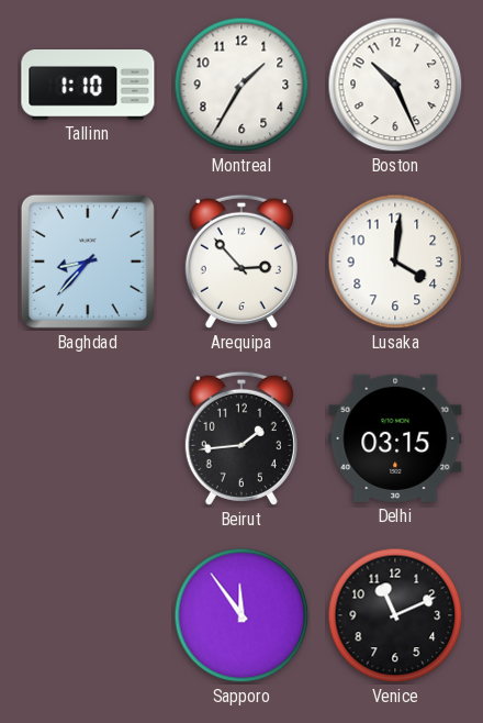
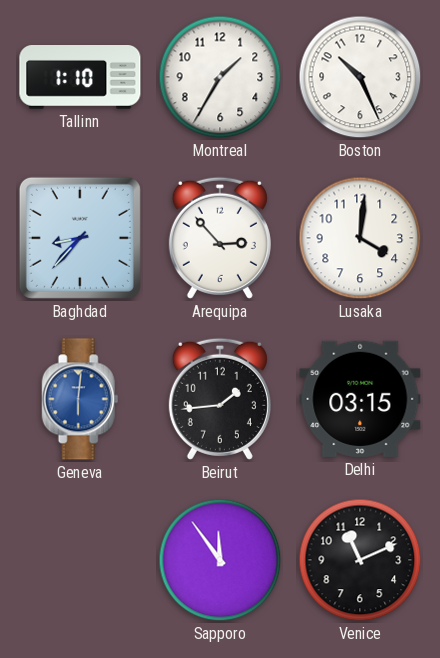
Geneva: none -> 6:01 (80, 399)
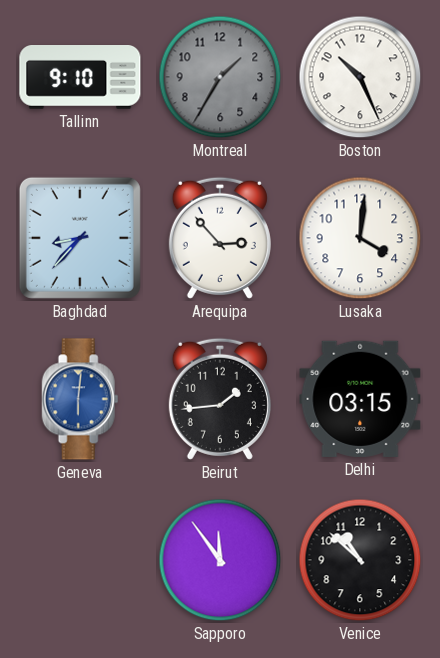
Tallinn: 1:10 -> 9:10 (80, 78)
Montreal dial: white -> grey (220, 77)
Venice: 11:11 -> 10:52 (360, 560)
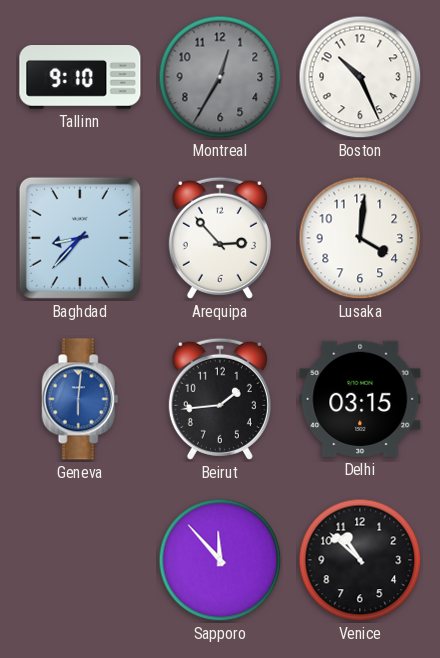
Montreal: 1:35 -> 12:35 (220, 77)
Sapporo: 11:54 -> 11:53 (220, 560)
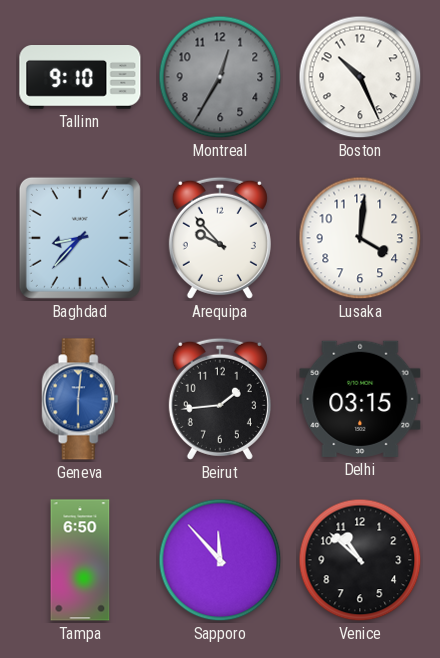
Arequipa: 2:53 -> 9:53 (220, 238)
Tampa: none -> 6:50 (80, 560)
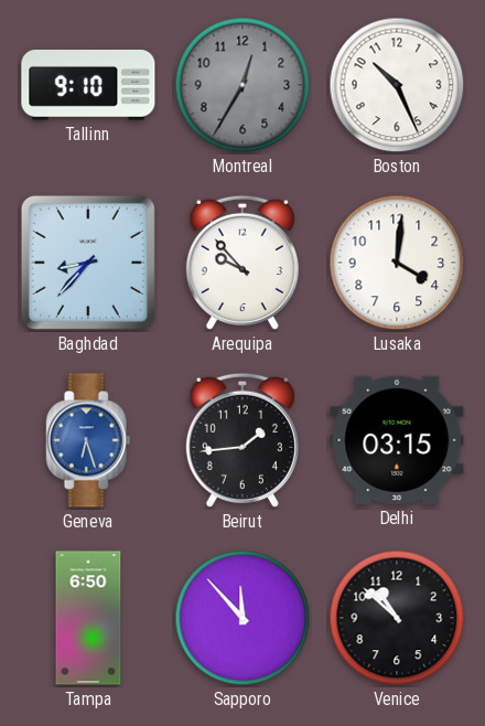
Geneva: 6:01 -> 6:27 (88, 440)
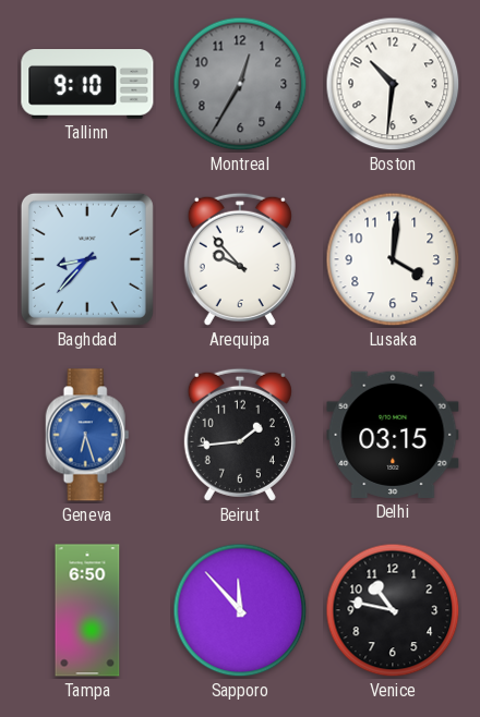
Boston: 10:26 -> 10:31 (393, 84)
Venice: 10:52 -> 10:47 (393, 610)
